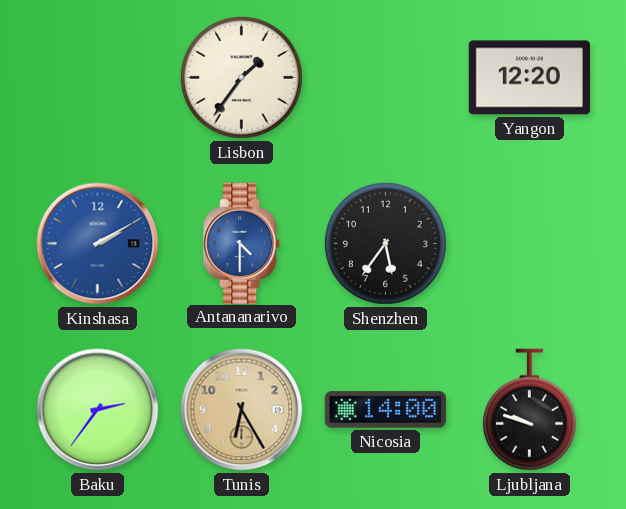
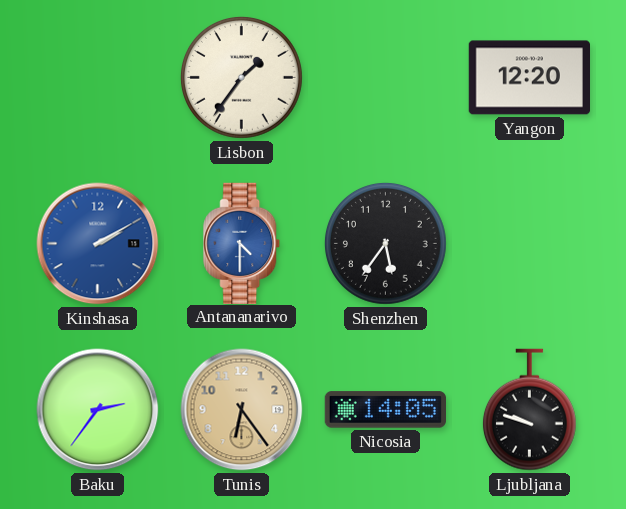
Tunis: 6:25 -> 6:24 (242, 410)
Nicosia: 14:00 -> 14:05 (385, 410)
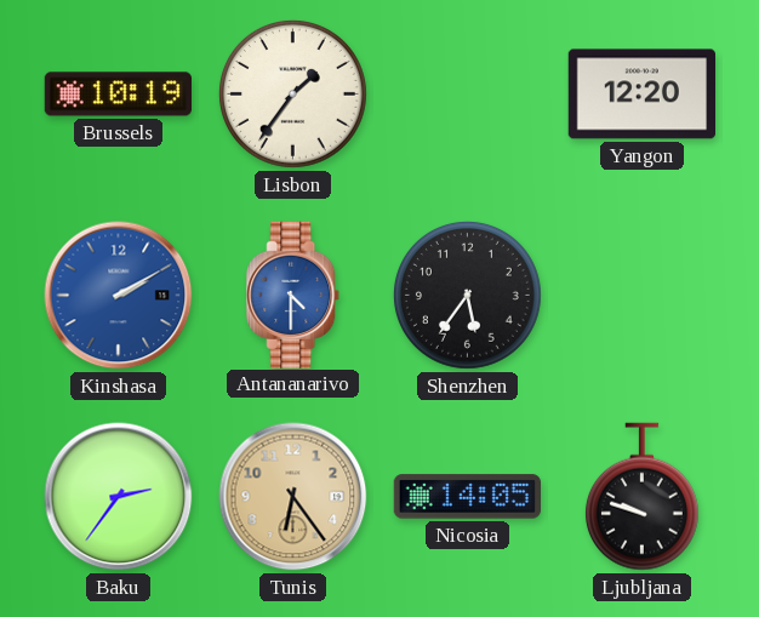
Brussels: none -> 10:19 (118, 95)
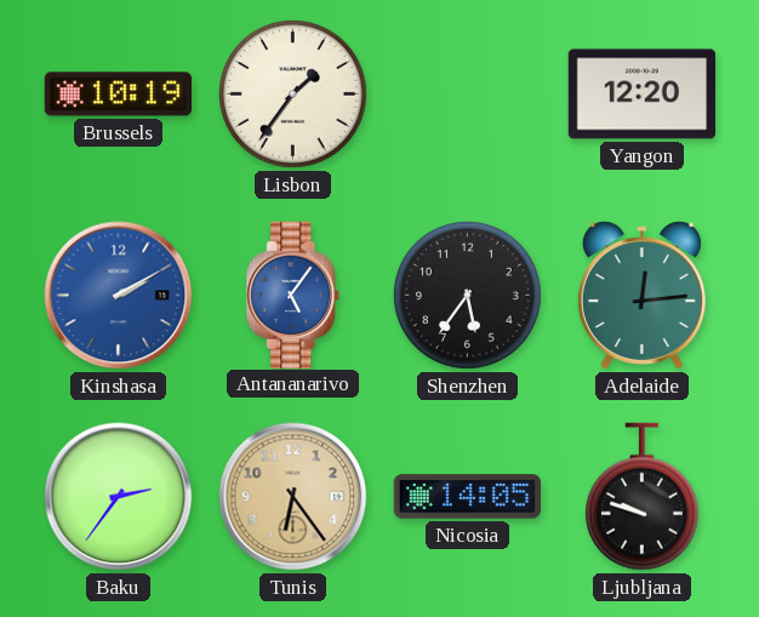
Antananarivo: 4:30 -> 5:06 (293, 295)
Adelaide: none -> 12:14 (641, 296)
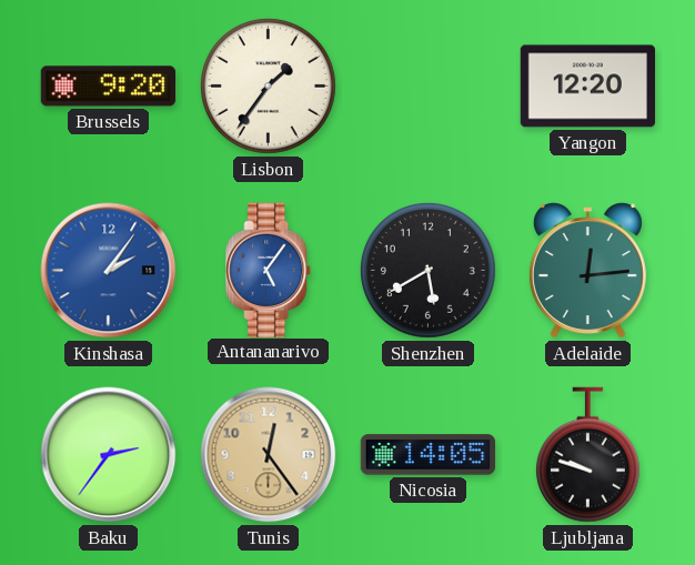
Brussels: 10:19 -> 9:20 (108, 87)
Kinshasa: 2:10 -> 2:06 (109, 271)
Shenzhen: 5:36 -> 5:40 (427, 270)
Tunis: 6:24 -> 12:24 (269, 455)
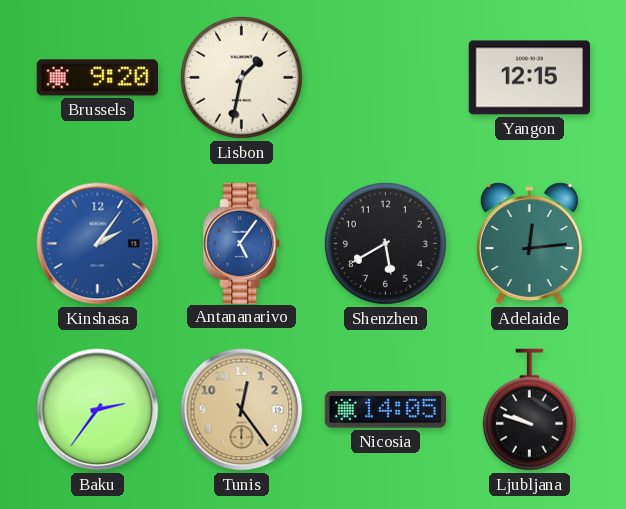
Lisbon: 1:36 -> 1:32 (241, 77)
Yangon: 12:20 -> 12:15 (529, 78)
